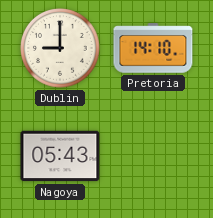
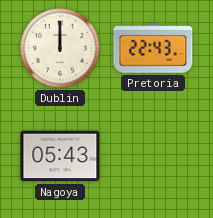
Dublin: 9:00 -> 12:00 (61, 49)
Pretoria: 14:10 -> 22:43 (153, 48)
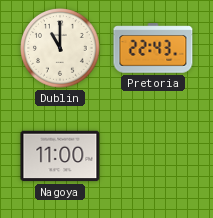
Dublin: 12:00 -> 11:00 (61, 49)
Nagoya: 05:43 -> 11:00 (60, 156)
